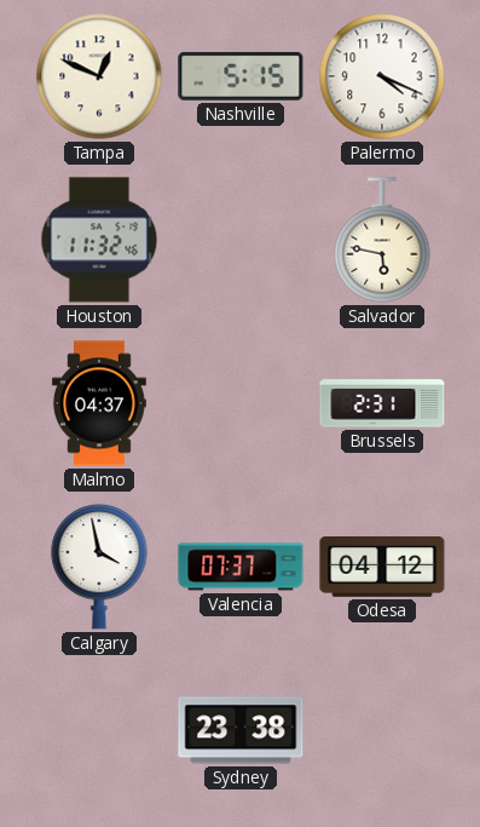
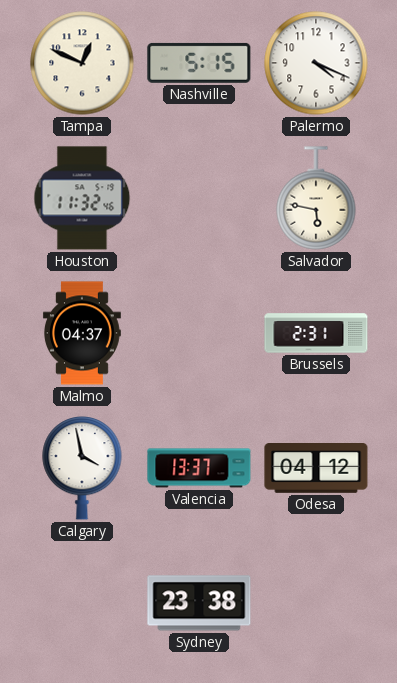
Valencia: 07:37 -> 13:37 (199, 468)
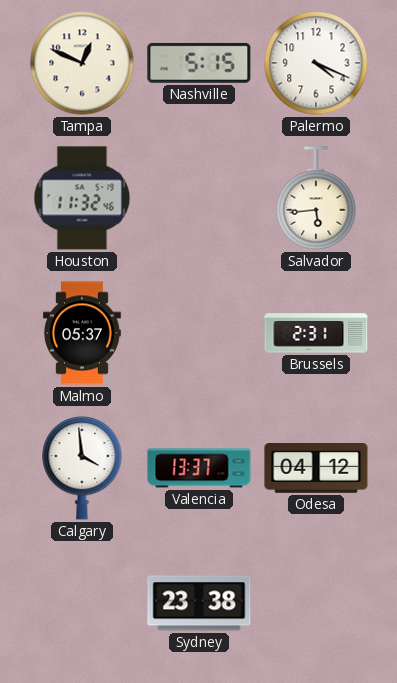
Salvador: 5:47 -> 5:44 (316, 198)
Malmo: 04:37 -> 05:37 (82, 333)
Calgary: 3:58 -> 3:59 (82, 468)
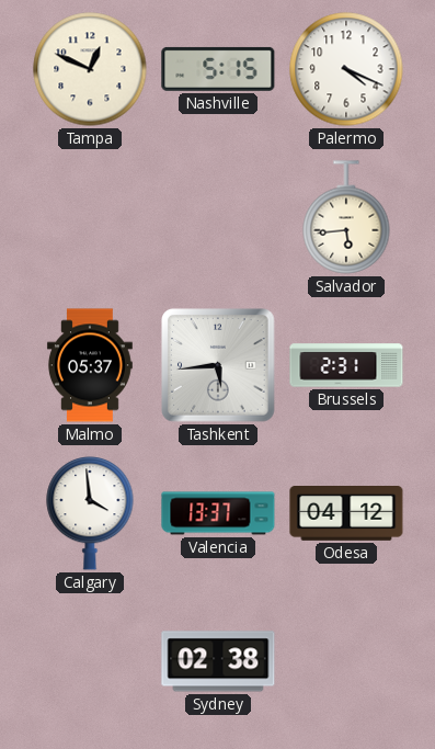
Houston: 11:32 -> none (82, 198)
Tashkent: none -> 5:44 (218, 365)
Sydney: 23:38 -> 02:38 (218, 661)
